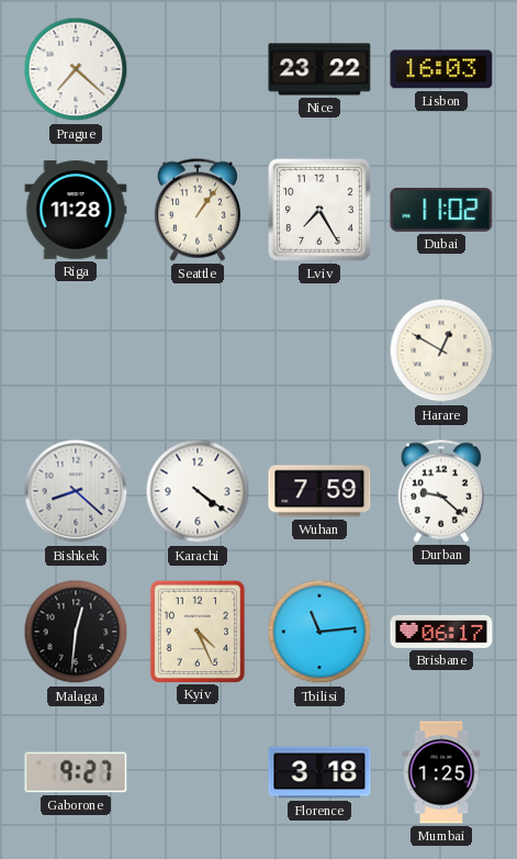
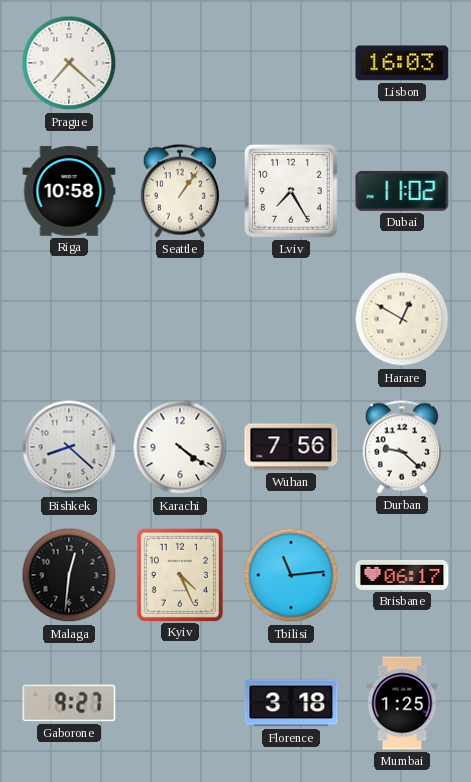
Nice: 23:22 -> none (319, 69)
Riga: 11:28 -> 10:58 (69, 191)
Wuhan: 7:59 -> 7:56 (291, 447)
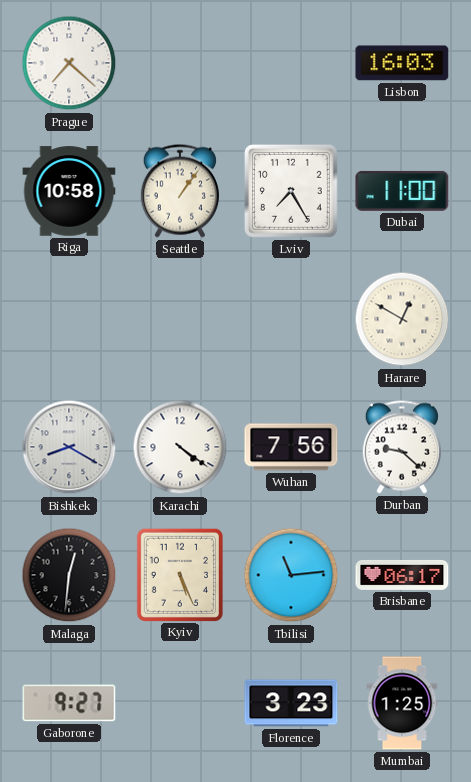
Dubai: 11:02 -> 11:00 (402, 191)
Bishkek: 8:22 -> 8:20 (69, 447)
Kyiv: 4:26 -> 5:26 (180, 574)
Florence: 3:18 -> 3:23 (291, 703)
